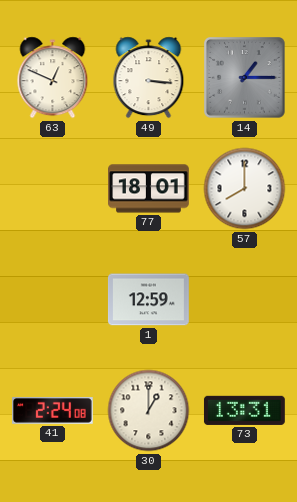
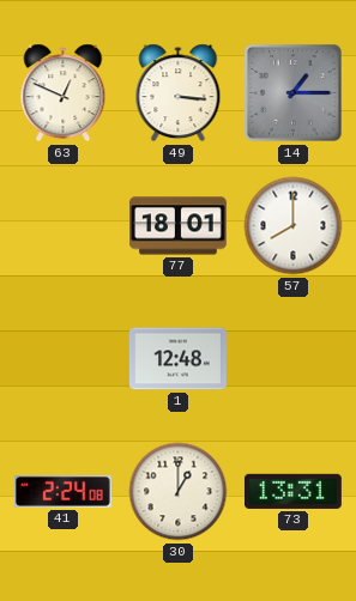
1: 12:59 -> 12:48 (179, 359)
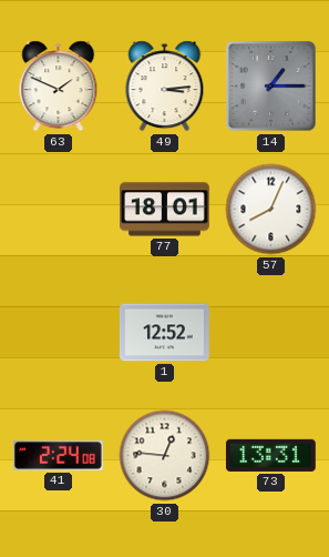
63: 12:49 -> 1:49 (59, 87)
49: 3:16 -> 3:14 (165, 87)
57: 8:00 -> 8:04 (271, 210)
1: 12:48 -> 12:52 (165, 333)
30: 1:00 -> 12:46 (165, 456)
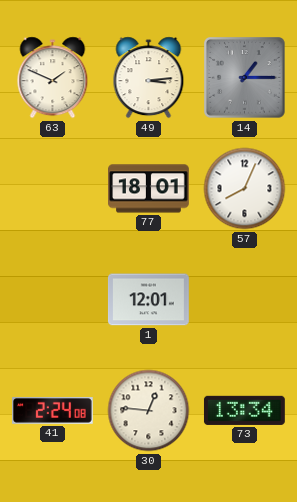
1: 12:52 -> 12:01 (149, 300)
73: 13:31 -> 13:34 (244, 410)
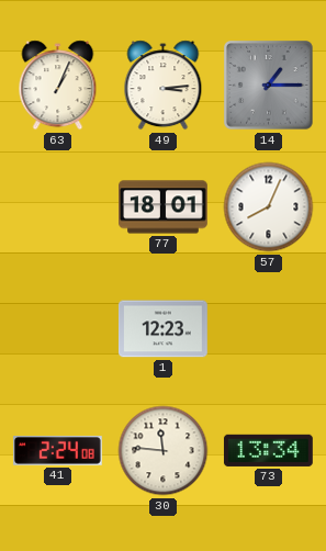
63: 1:49 -> 1:04 (58, 86)
1: 12:01 -> 12:23 (164, 329)
30: 12:46 -> 11:46 (164, 451)
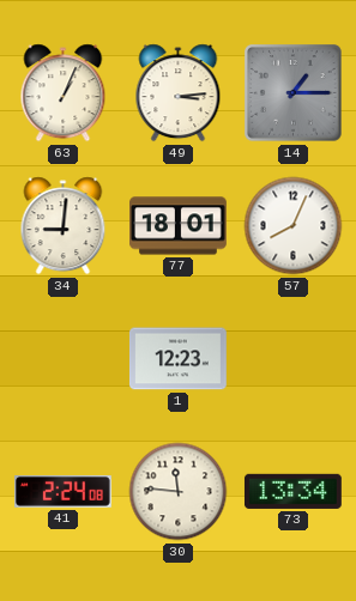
34: none -> 9:01 (64, 226)
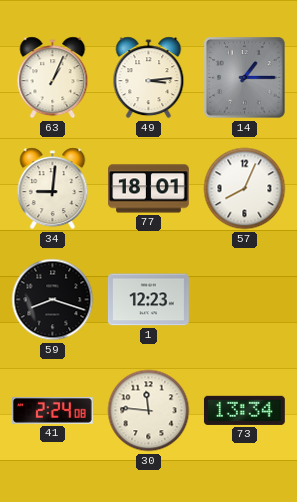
59: none -> 8:18 (53, 300)
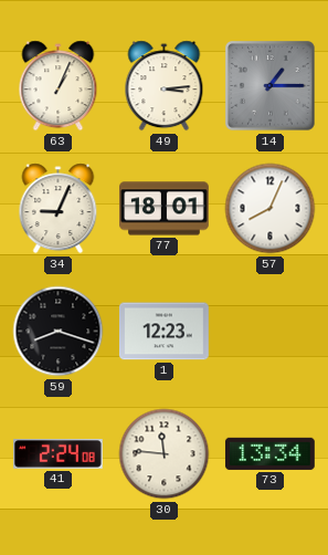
34: 9:01 -> 9:04 (59, 209)
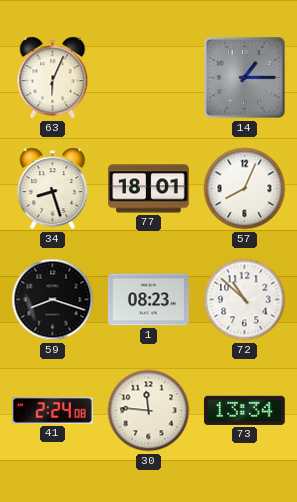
63: 1:04 -> 6:04 (53, 78)
49: 3:14 -> none (165, 86)
34: 9:04 -> 8:27 (53, 189)
1: 12:23 -> 08:23 (149, 300)
72: none -> 10:52 (245, 300)
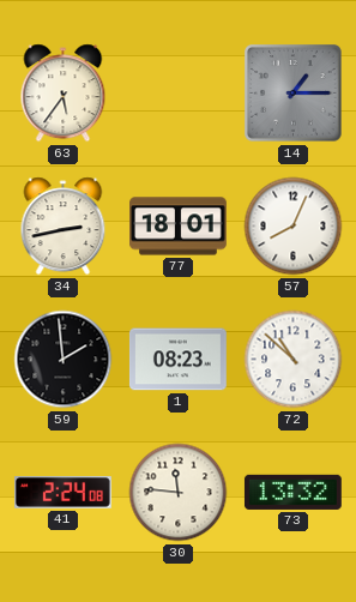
63: 6:04 -> 5:36 (64, 94)
34: 8:27 -> 2:43 (64, 227)
59: 8:18 -> 1:59 (64, 360)
73: 13:34 -> 13:32 (292, 492)
